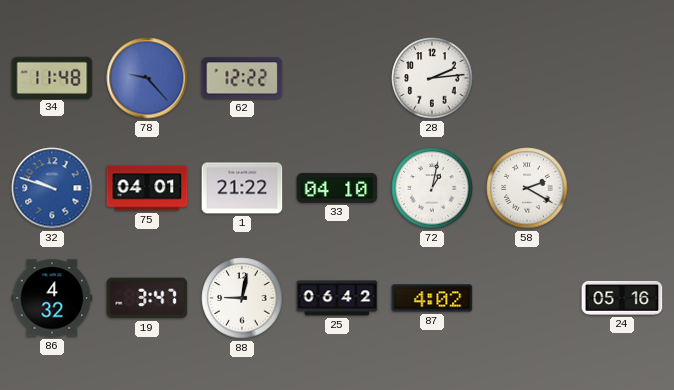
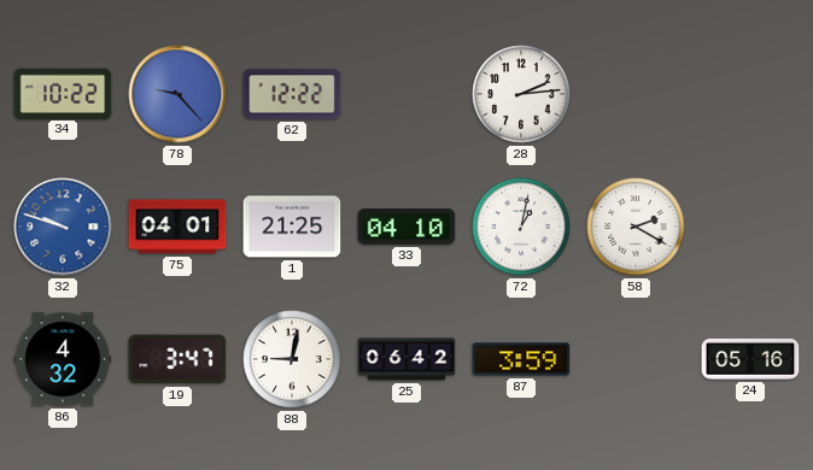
34: 11:48 -> 10:22 (63, 93)
1: 21:22 -> 21:25 (292, 227)
87: 4:02 -> 3:59 (521, 359)
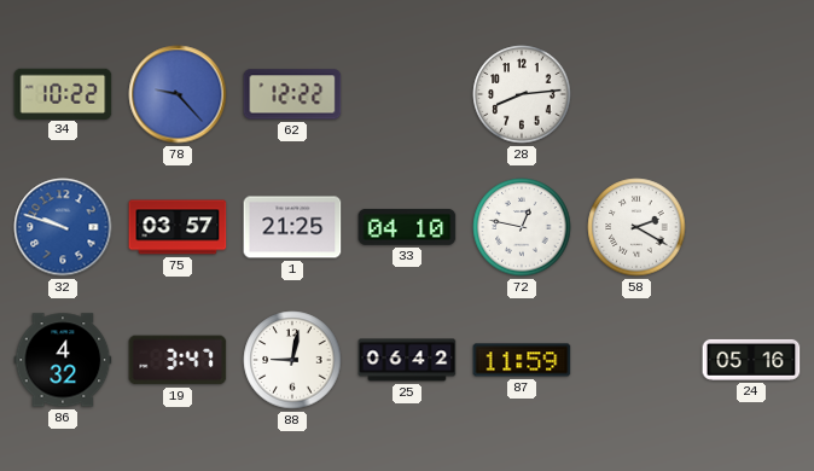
28: 2:14 -> 8:14 (522, 94)
75: 04:01 -> 03:57 (178, 227)
72: 1:02 -> 12:47 (522, 227)
87: 3:59 -> 11:59 (522, 360)
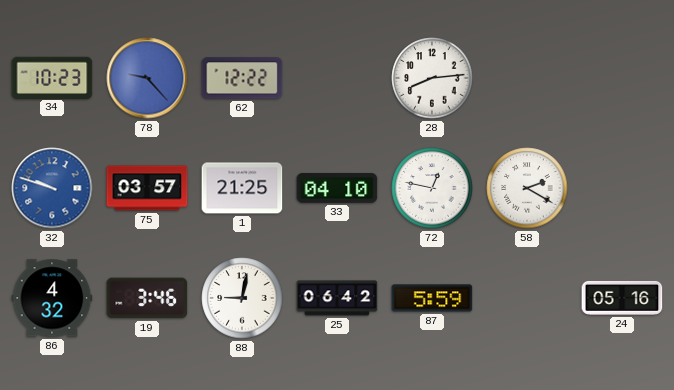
34: 10:22 -> 10:23 (52, 77)
19: 3:47 -> 3:46 (147, 298)
87: 11:59 -> 5:59 (432, 298)
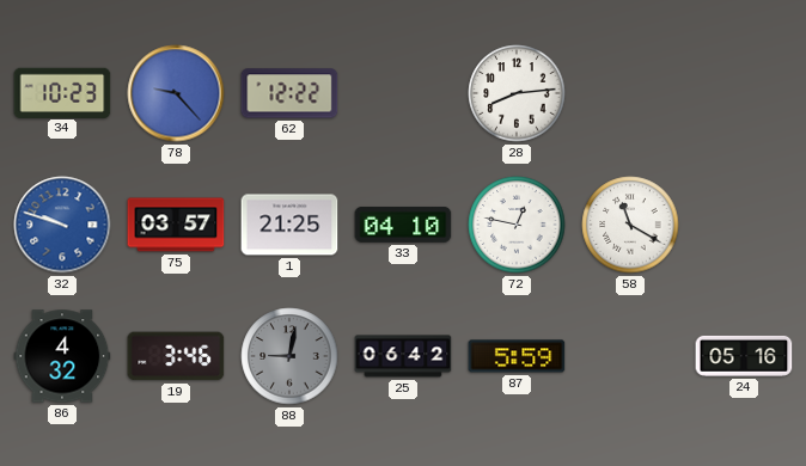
58: 2:20 -> 11:20 (630, 225)
88 dial: white -> grey (289, 356)
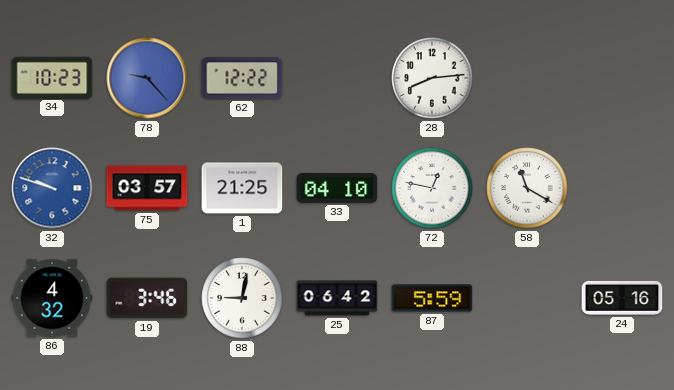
88 dial: grey -> white (242, 298)
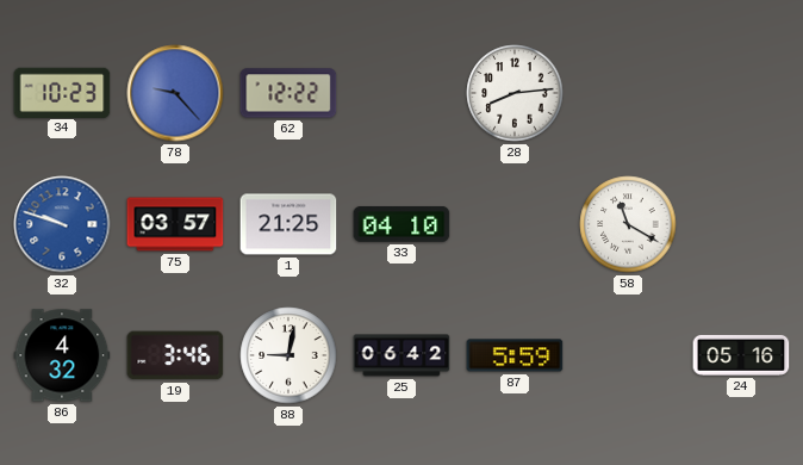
72: 12:47 -> none (432, 188)
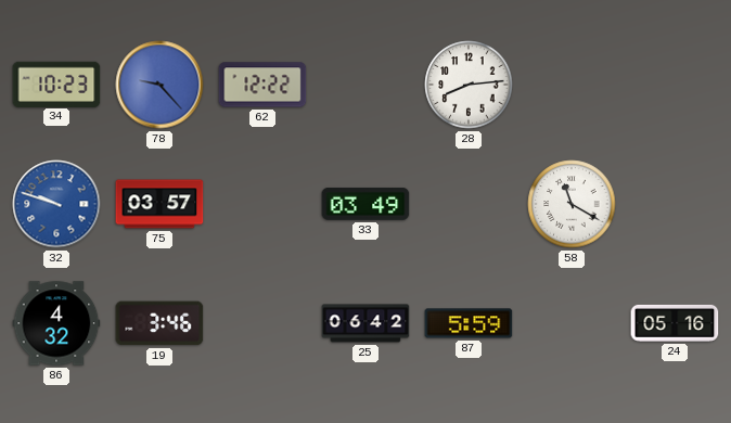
1: 21:25 -> none (288, 224)
33: 04:10 -> 03:49 (366, 204)
88: 9:02 -> none (288, 355)
